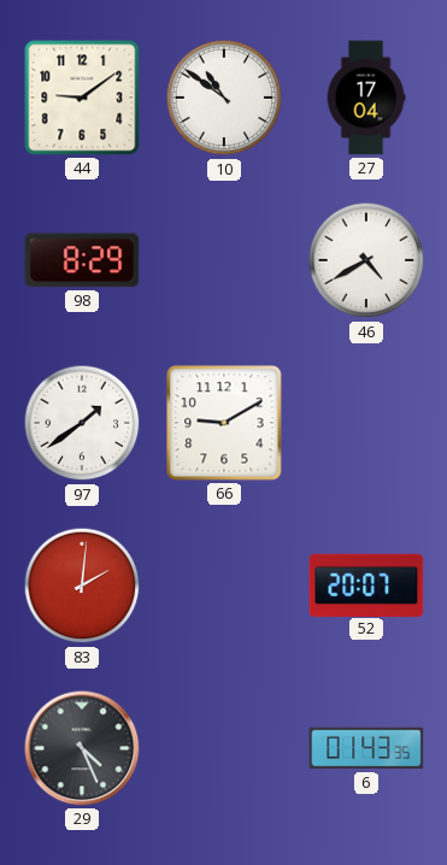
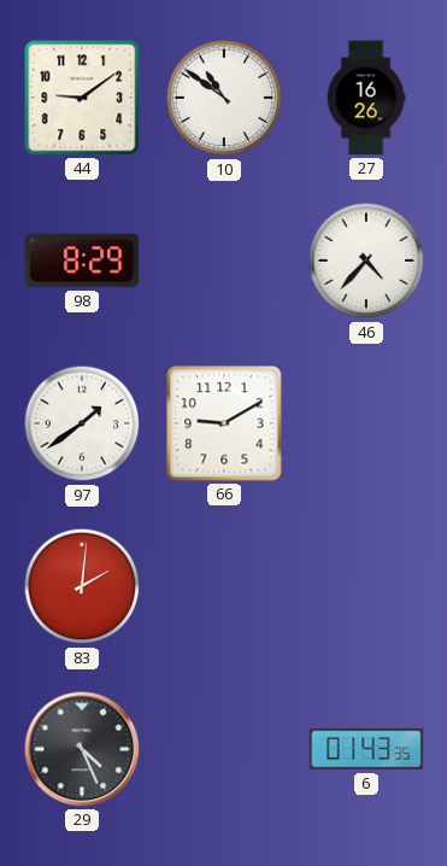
27: 17:04 -> 16:26 (366, 98)
46: 4:40 -> 4:37 (366, 261)
52: 20:07 -> none (366, 584)
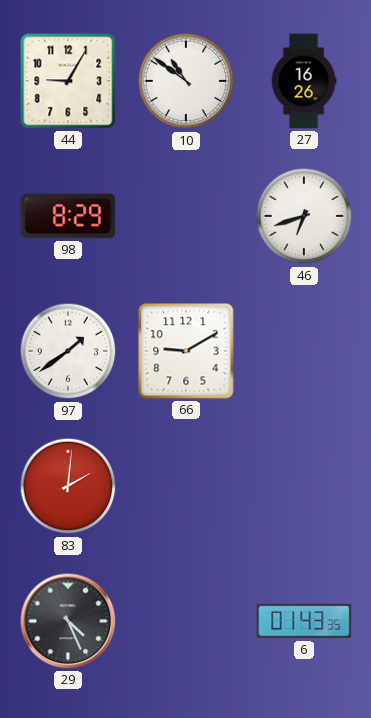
44: 9:09 -> 9:05 (68, 81)
46: 4:37 -> 6:42 (304, 216)
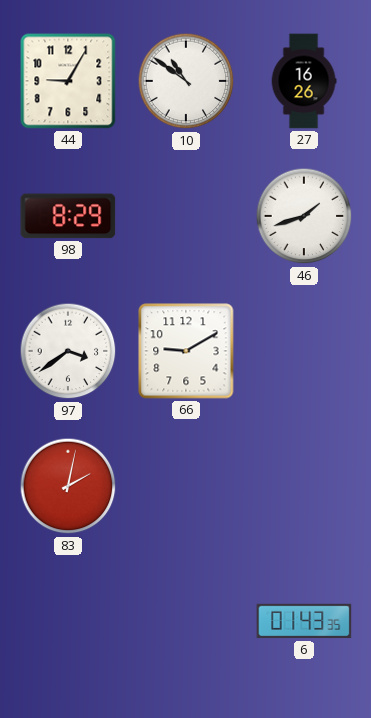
46: 6:42 -> 1:42 (304, 216)
97: 1:39 -> 3:39 (68, 351)
83: 2:01 -> 2:02 (68, 486)
29: 4:26 -> none (68, 621)
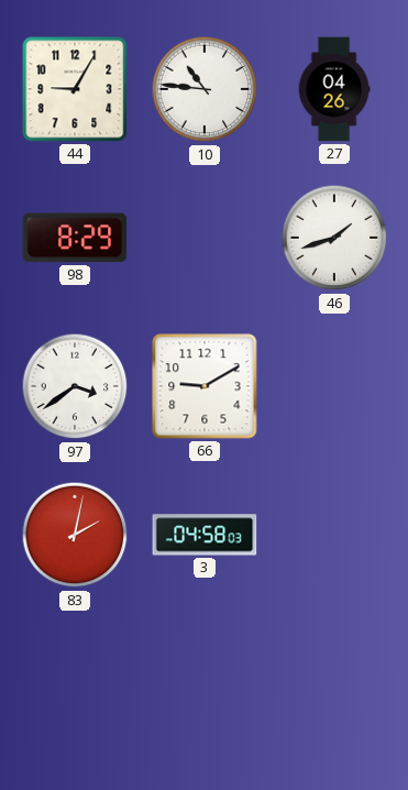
10: 10:51 -> 10:46 (205, 89)
27: 16:26 -> 04:26 (334, 89)
3: none -> 04:58 (205, 535)
6: 01:43 -> none (304, 621)
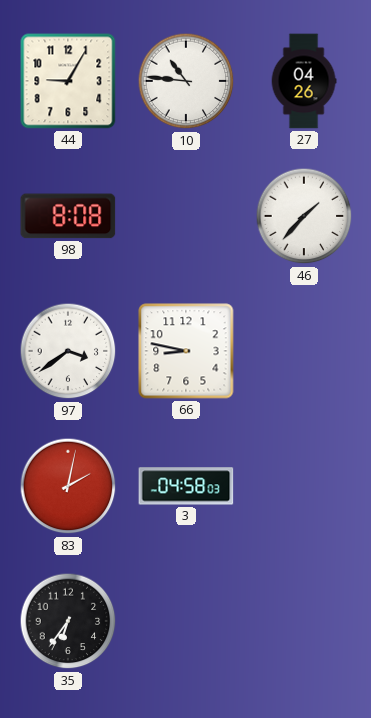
98: 8:29 -> 8:08 (68, 216)
46: 1:42 -> 1:37 (304, 216)
66: 9:10 -> 8:47 (186, 351)
35: none -> 6:36 (68, 621)
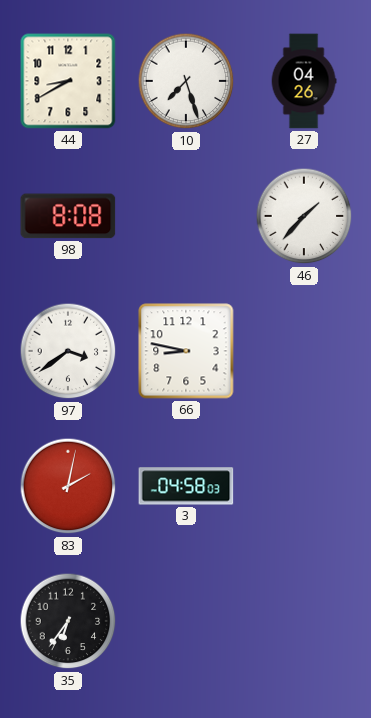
44: 9:05 -> 8:40 (68, 81)
10: 10:46 -> 7:27 (186, 81)
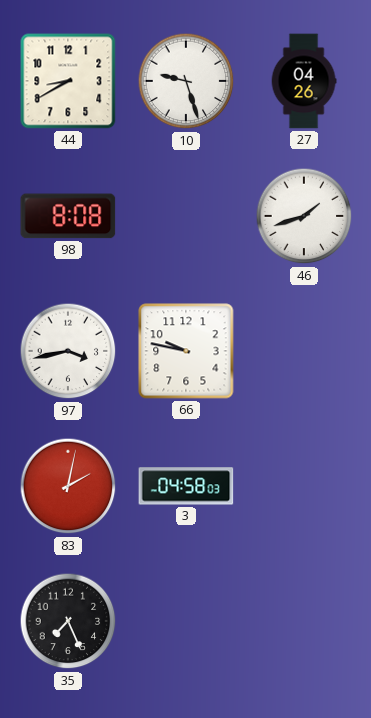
10: 7:27 -> 9:27 (186, 81)
46: 1:37 -> 1:42 (304, 216)
97: 3:39 -> 3:43 (68, 351)
66: 8:47 -> 9:47 (186, 351)
35: 6:36 -> 7:26 (68, 621)
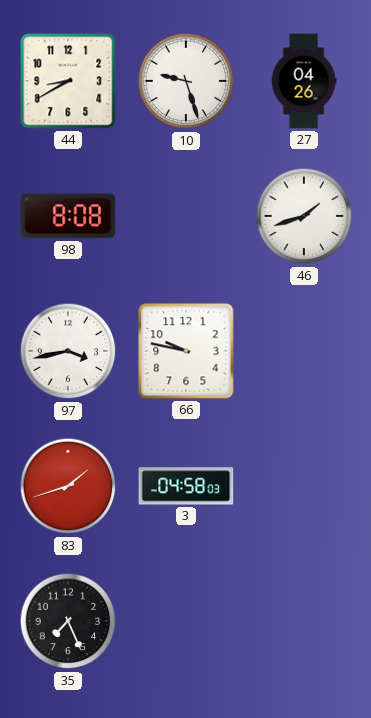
83: 2:02 -> 1:42 (68, 486)
